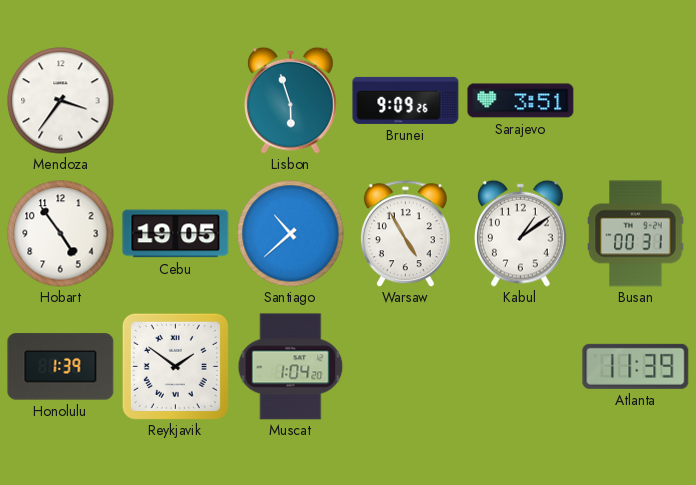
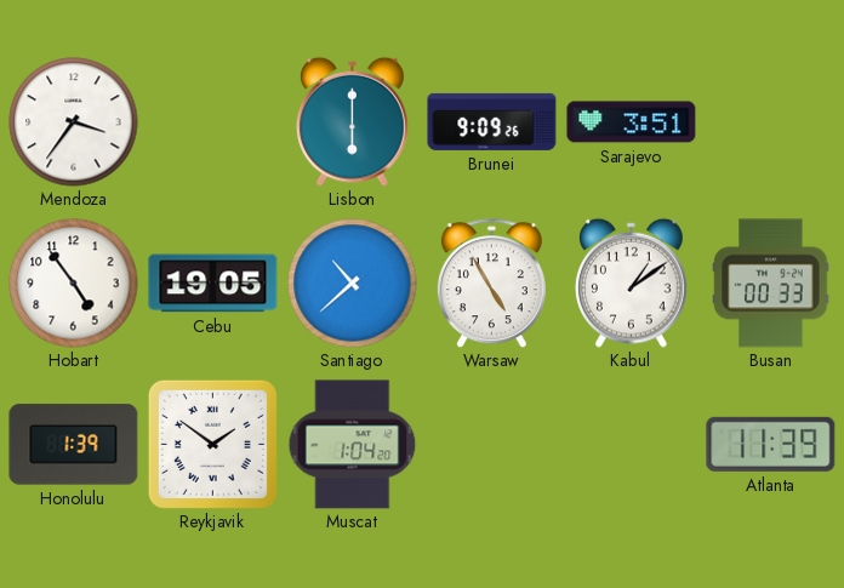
Lisbon: 5:57 -> 6:00 (352, 121)
Busan: 00:31 -> 00:33 (771, 284)
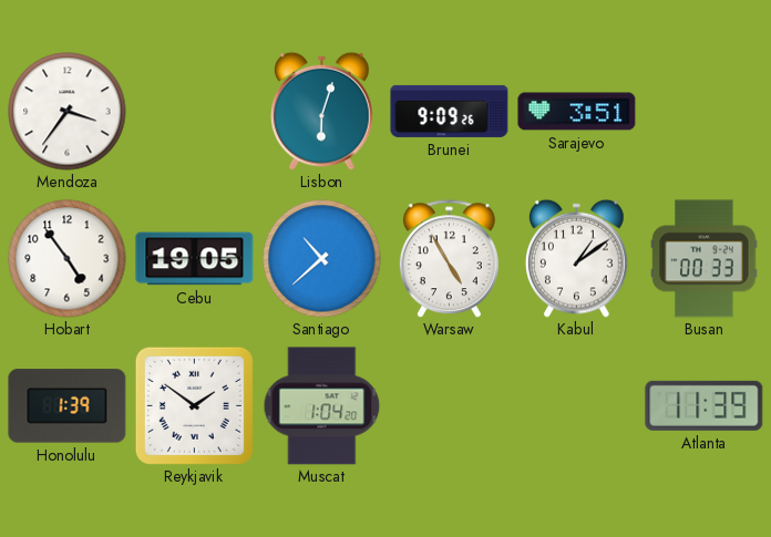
Lisbon: 6:00 -> 6:03 (321, 111)
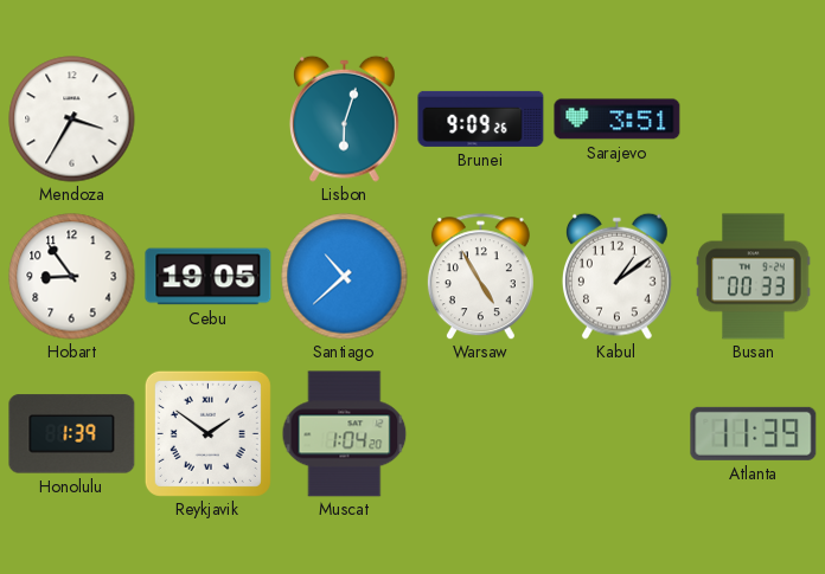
Mendoza: 3:36 -> 3:35 (72, 120)
Hobart: 4:54 -> 8:54 (72, 277)
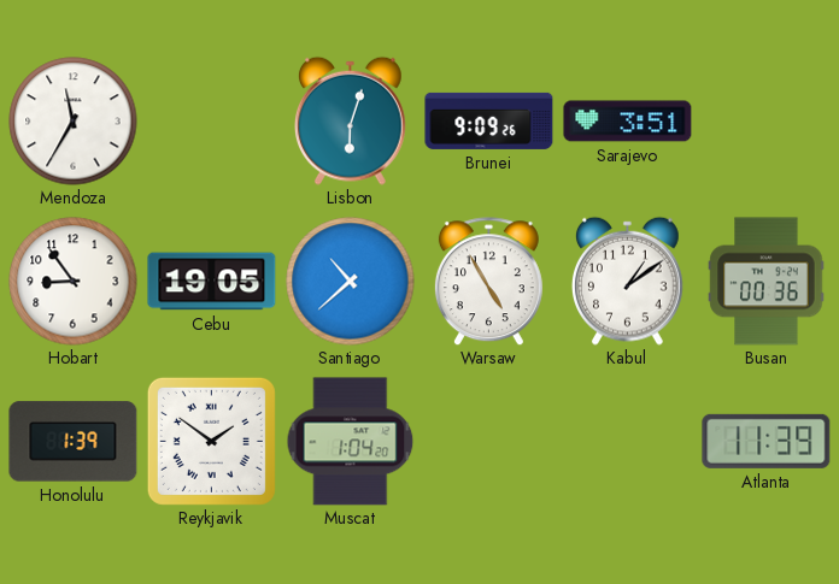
Mendoza: 3:35 -> 11:35 (74, 122)
Busan: 00:33 -> 00:36 (767, 282)
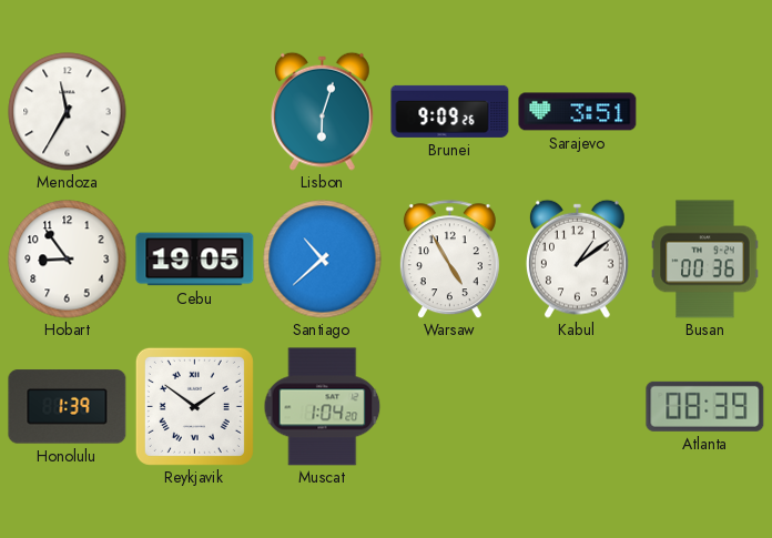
Atlanta: 11:39 -> 08:39 (705, 406)
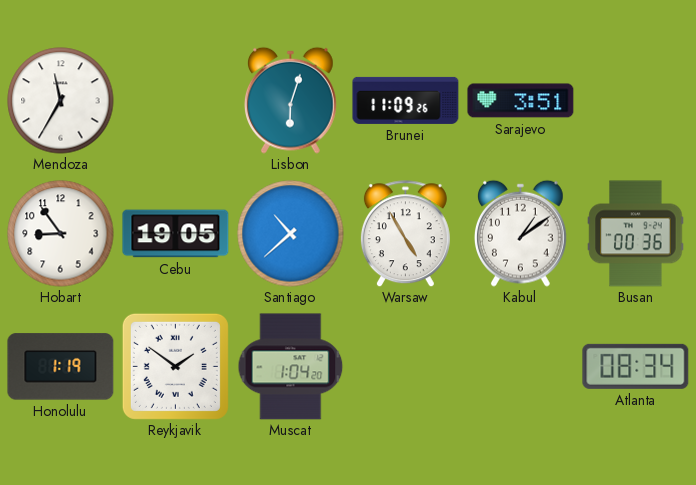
Brunei: 9:09 -> 11:09 (406, 100)
Honolulu: 1:39 -> 1:19 (61, 367)
Atlanta: 08:39 -> 08:34 (636, 366)
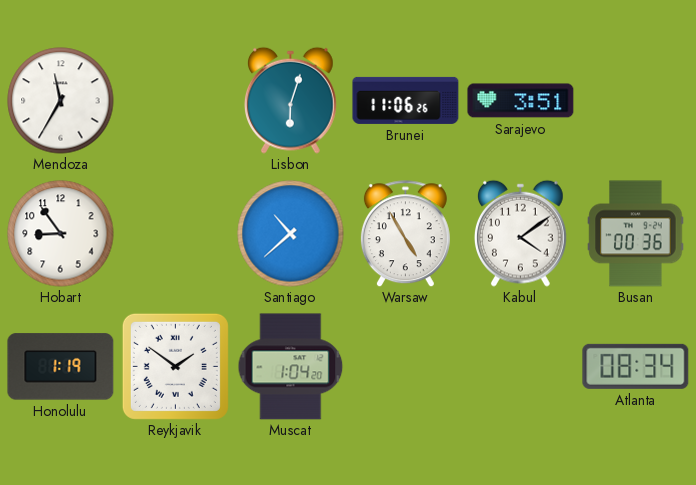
Brunei: 11:09 -> 11:06 (406, 100)
Cebu: 19:05 -> none (176, 234)
Kabul: 1:09 -> 4:09 (520, 233)
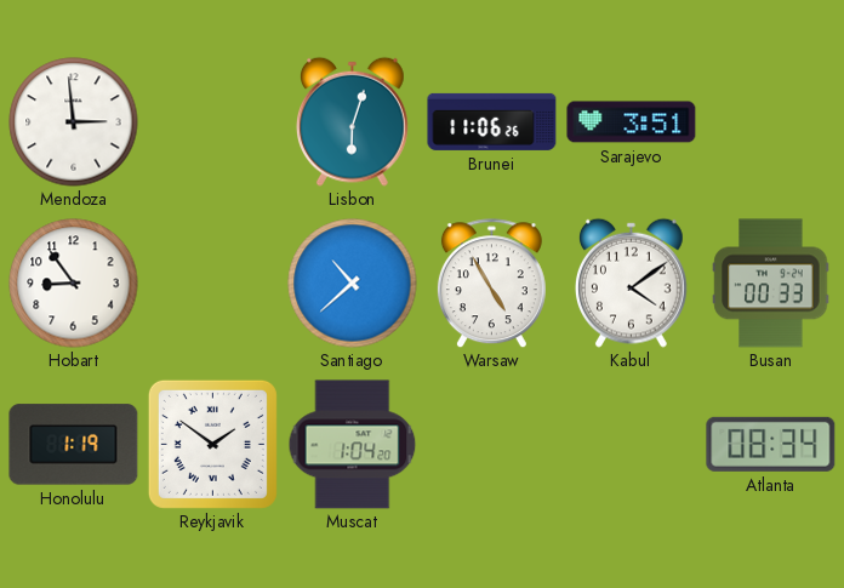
Mendoza: 11:35 -> 2:59 (74, 122)
Busan: 00:36 -> 00:33 (771, 284)
